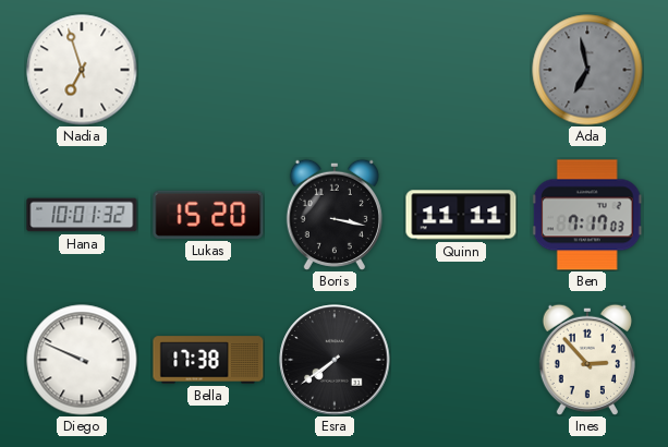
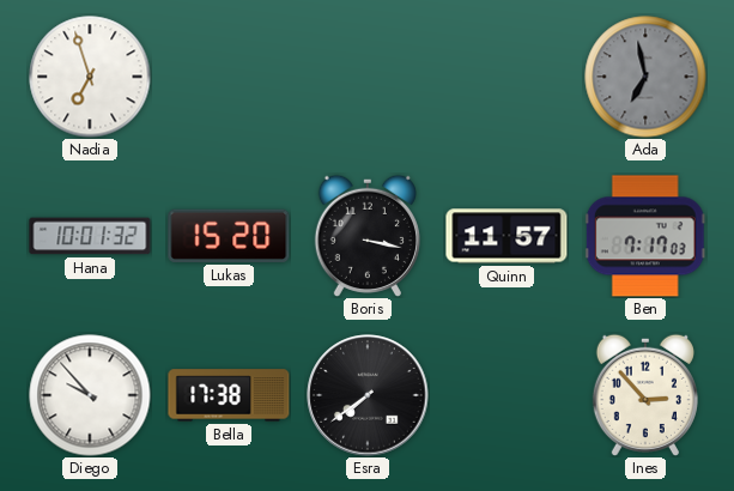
Quinn: 11:11 -> 11:57 (506, 236)
Diego: 9:49 -> 9:53 (90, 395)
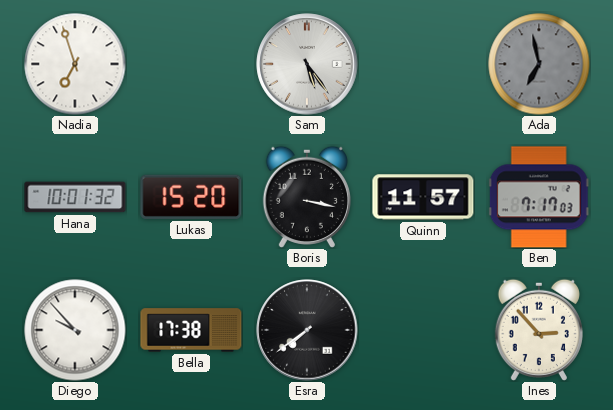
Sam: none -> 5:24 (307, 64)
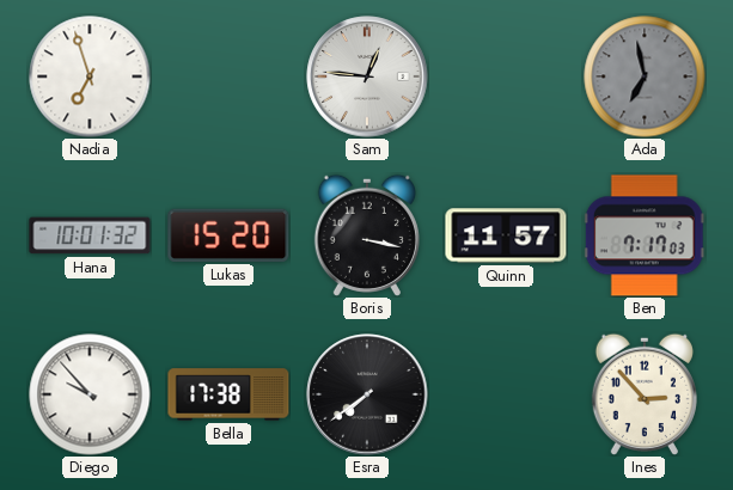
Sam: 5:24 -> 12:46 (367, 76)
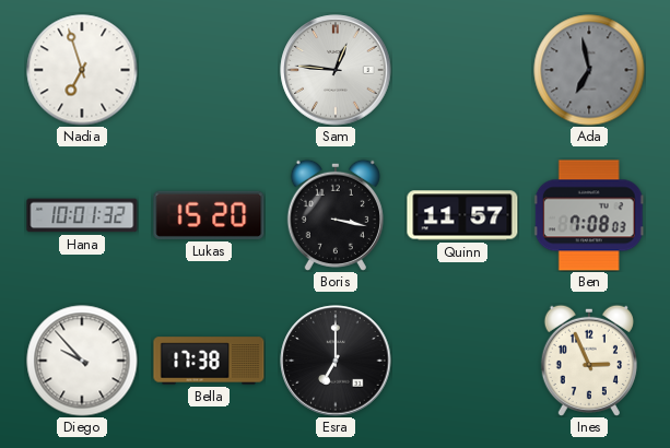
Ben: 7:17 -> 7:08 (589, 215)
Esra: 7:39 -> 7:00 (336, 361)
Ines: 2:53 -> 2:56 (589, 361)
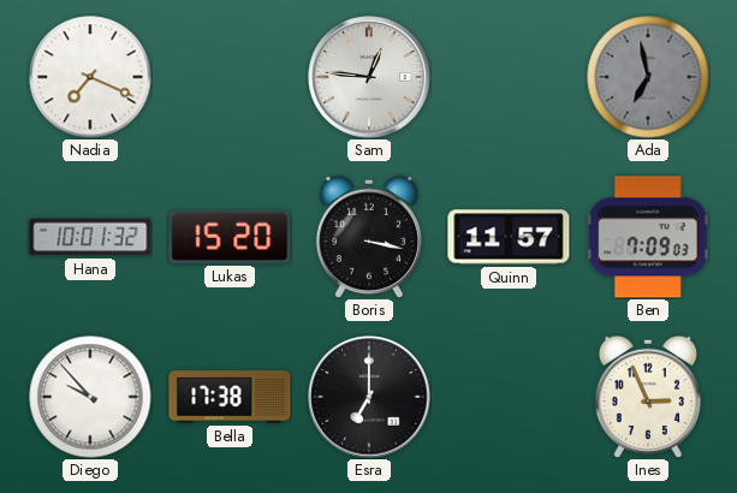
Nadia: 6:57 -> 7:19 (90, 77)
Ben: 7:08 -> 7:09 (648, 237)
